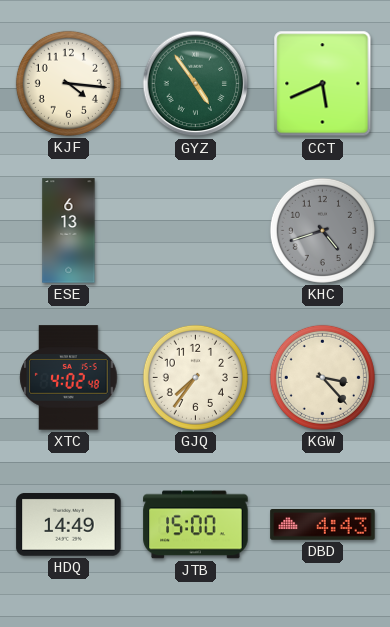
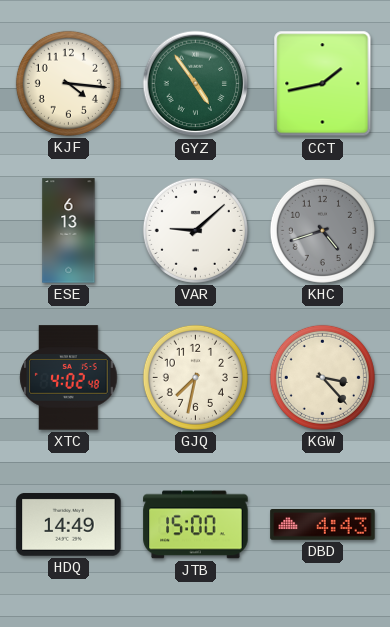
CCT: 5:41 -> 1:43 (323, 84)
VAR: none -> 9:08 (195, 230)
GJQ: 7:36 -> 7:32 (195, 377)
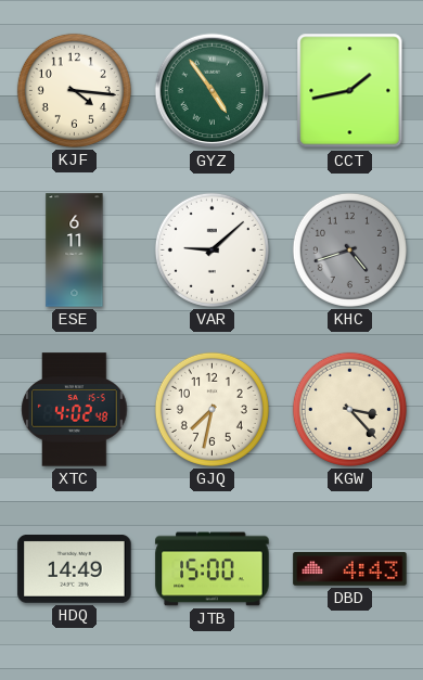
ESE: 6:13 -> 6:11 (75, 251)
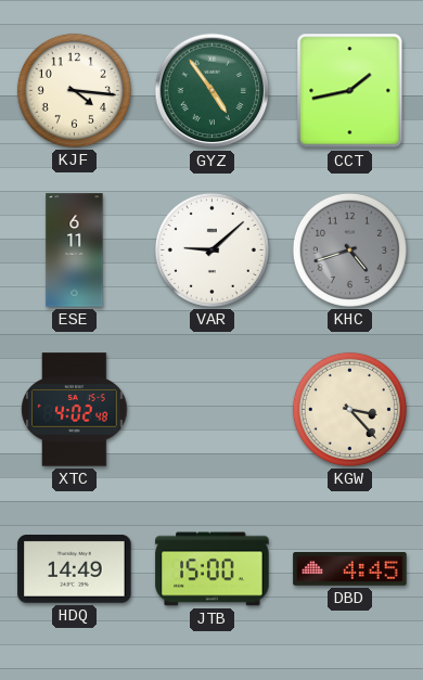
GJQ: 7:32 -> none (211, 409)
DBD: 4:43 -> 4:45 (350, 569)
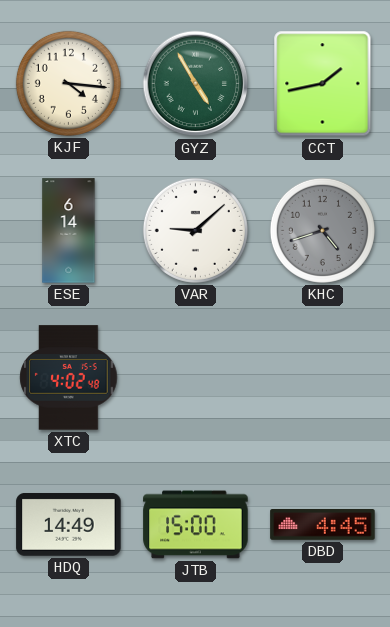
GYZ: 4:54 -> 4:55 (196, 84)
ESE: 6:11 -> 6:14 (69, 231)
KGW: 3:23 -> none (349, 409)
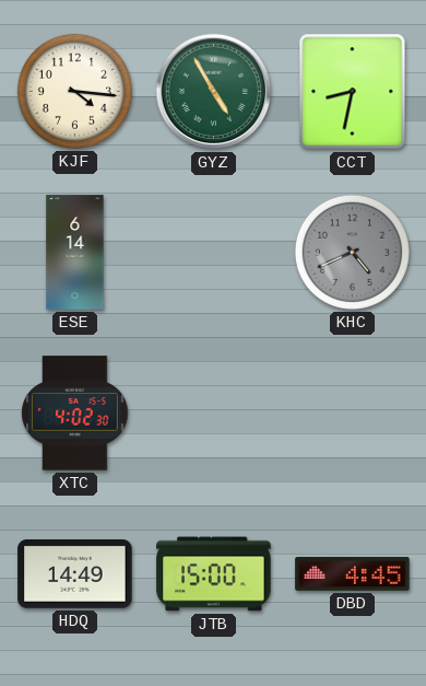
CCT: 1:43 -> 8:32 (353, 92)
VAR: 9:08 -> none (195, 230)
KHC: 4:42 -> 4:41 (352, 252)
XTC: 4:02:48 -> 4:02:30 (75, 414)
